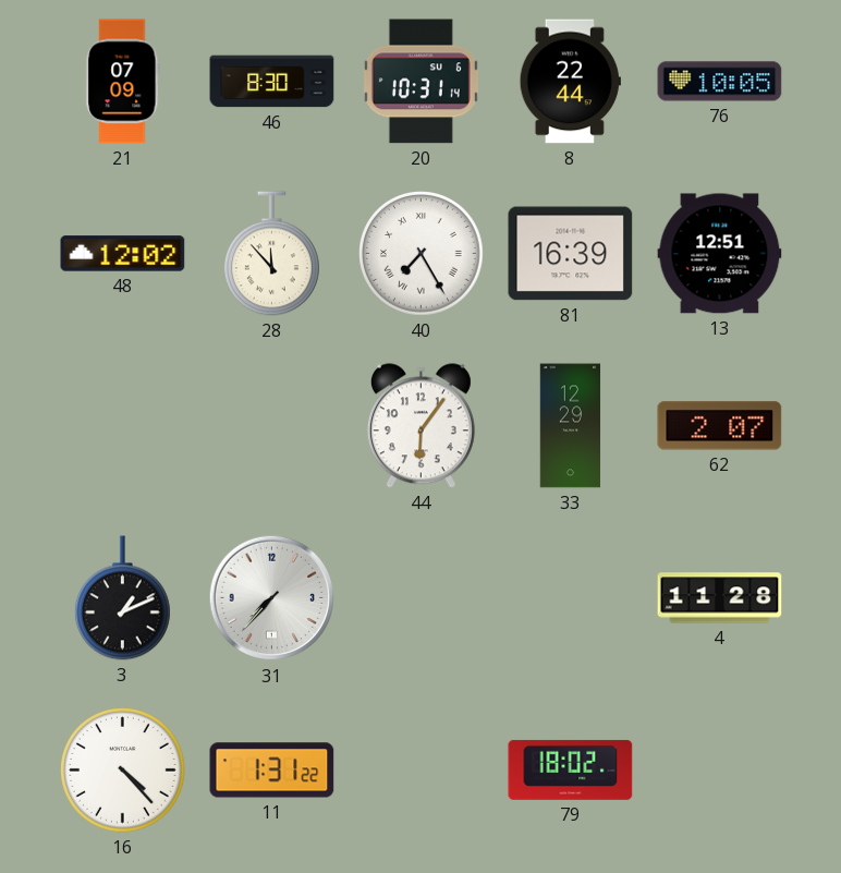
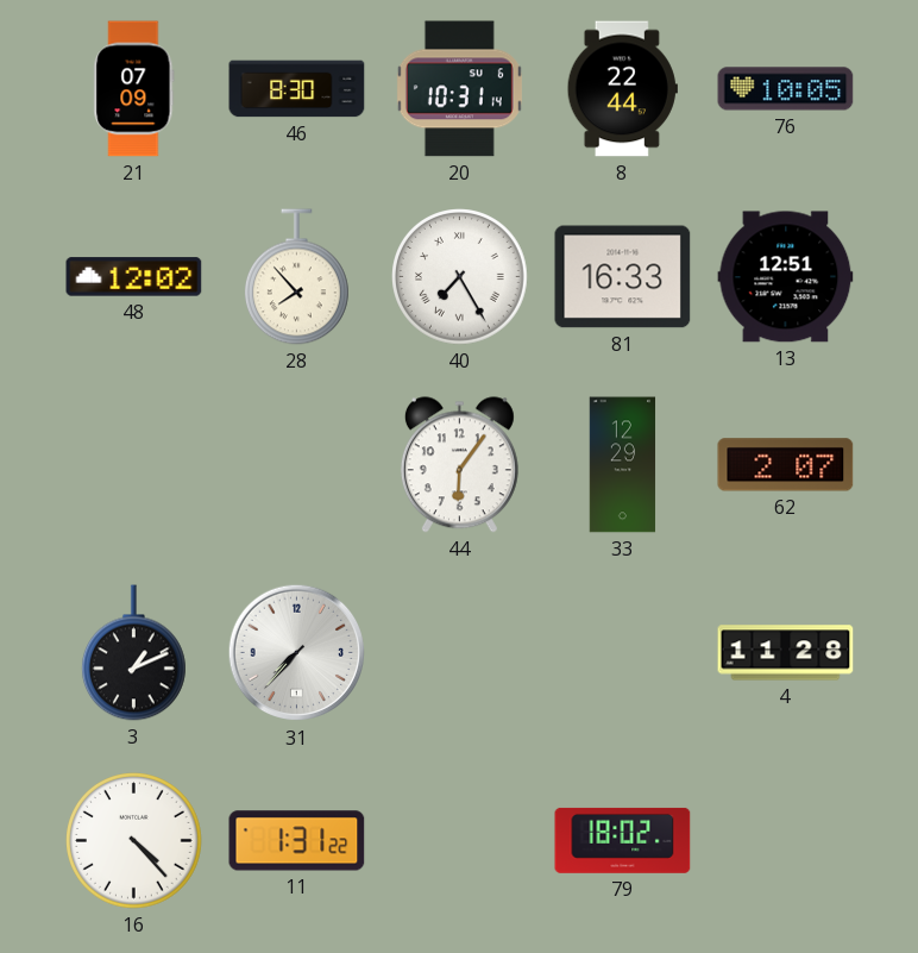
28: 11:53 -> 7:53 (296, 277)
81: 16:39 -> 16:33 (623, 277)
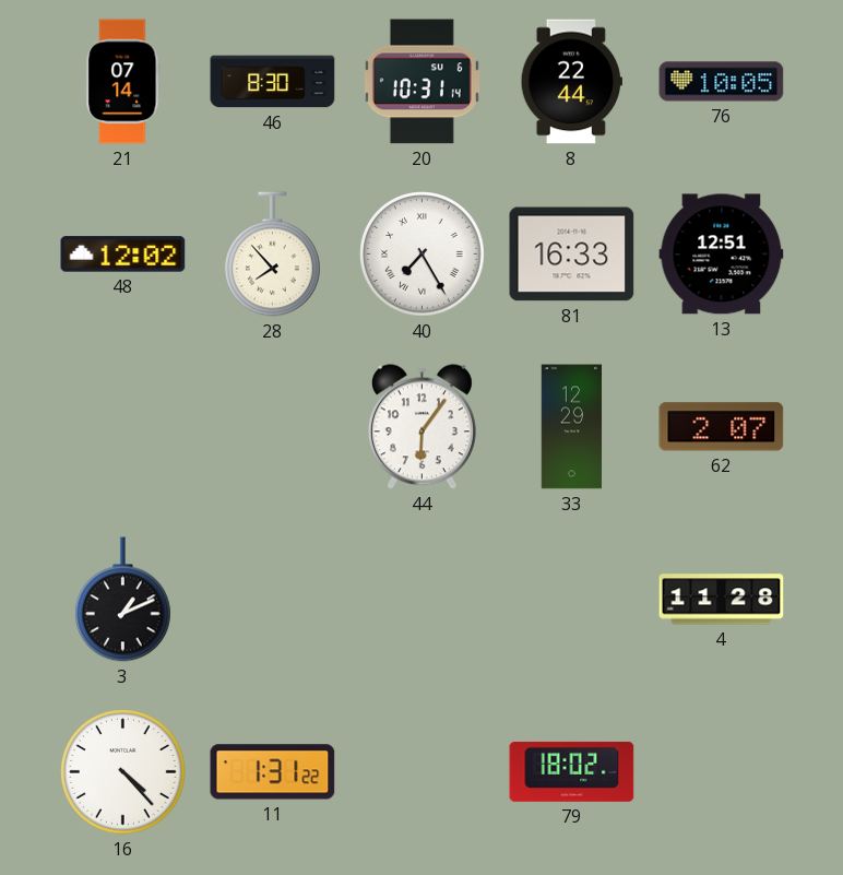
21: 07:09 -> 07:14 (123, 82)
31: 7:37 -> none (297, 653)
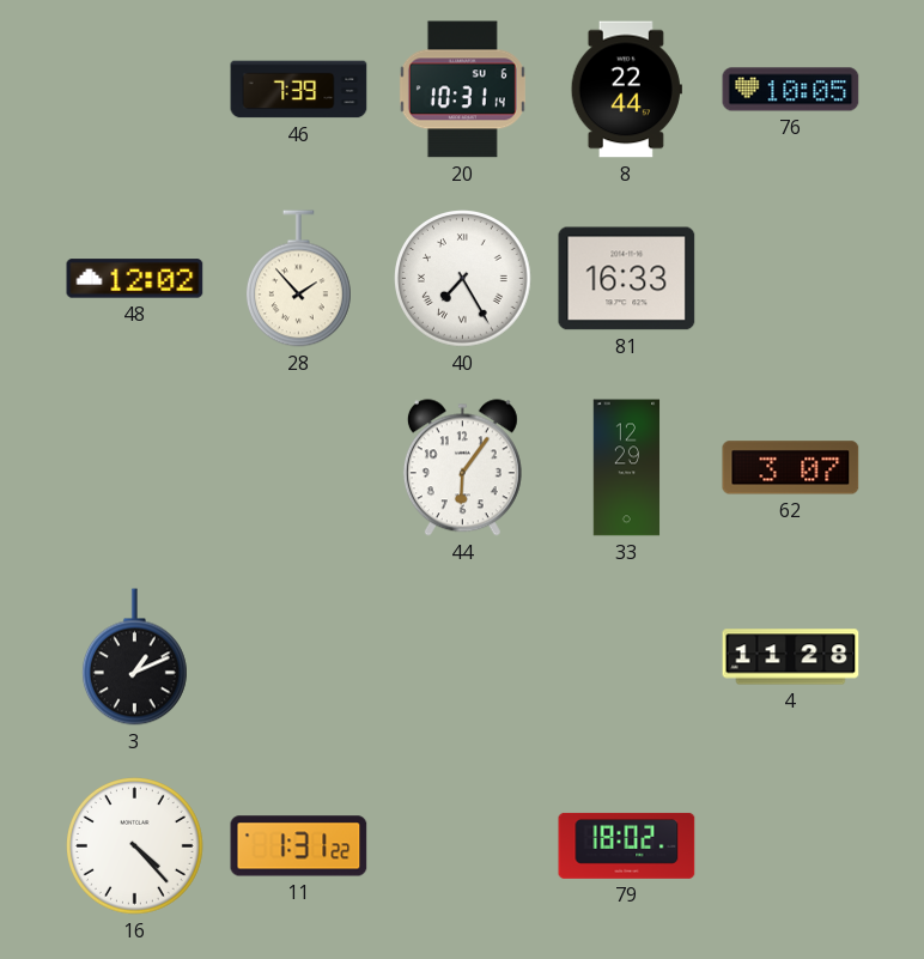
21: 07:14 -> none (123, 82)
46: 8:30 -> 7:39 (299, 90)
28: 7:53 -> 1:53 (298, 279)
13: 12:51 -> none (722, 255)
62: 2:07 -> 3:07 (791, 468)
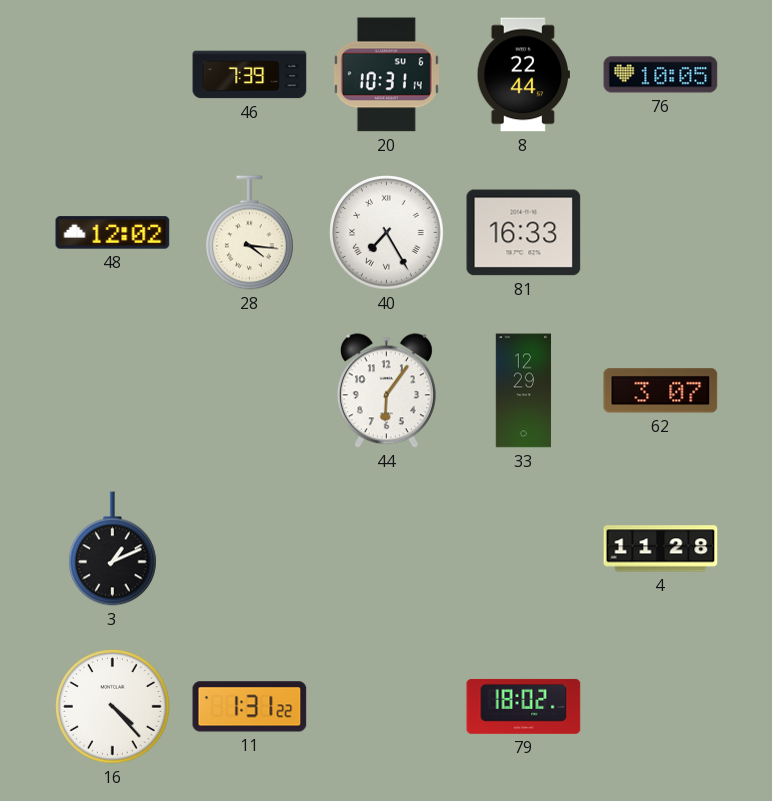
28: 1:53 -> 4:16 (249, 233)
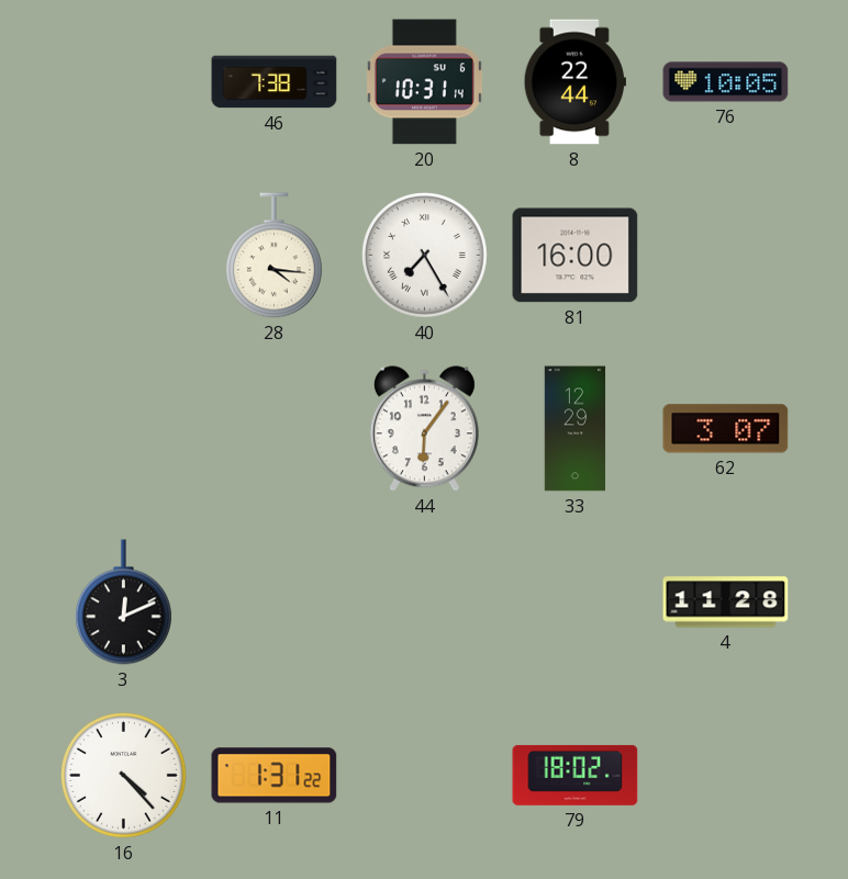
46: 7:39 -> 7:38 (275, 82)
48: 12:02 -> none (113, 233)
81: 16:33 -> 16:00 (576, 256)
3: 1:11 -> 12:11 (123, 602)
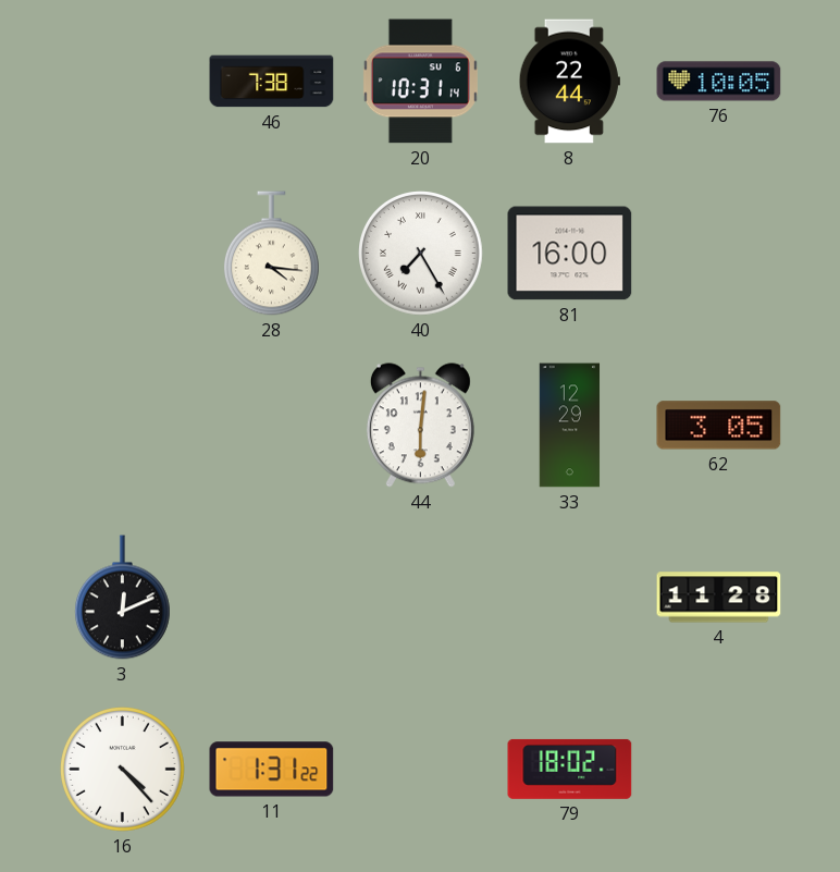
44: 6:06 -> 6:01 (420, 426)
62: 3:07 -> 3:05 (719, 426)
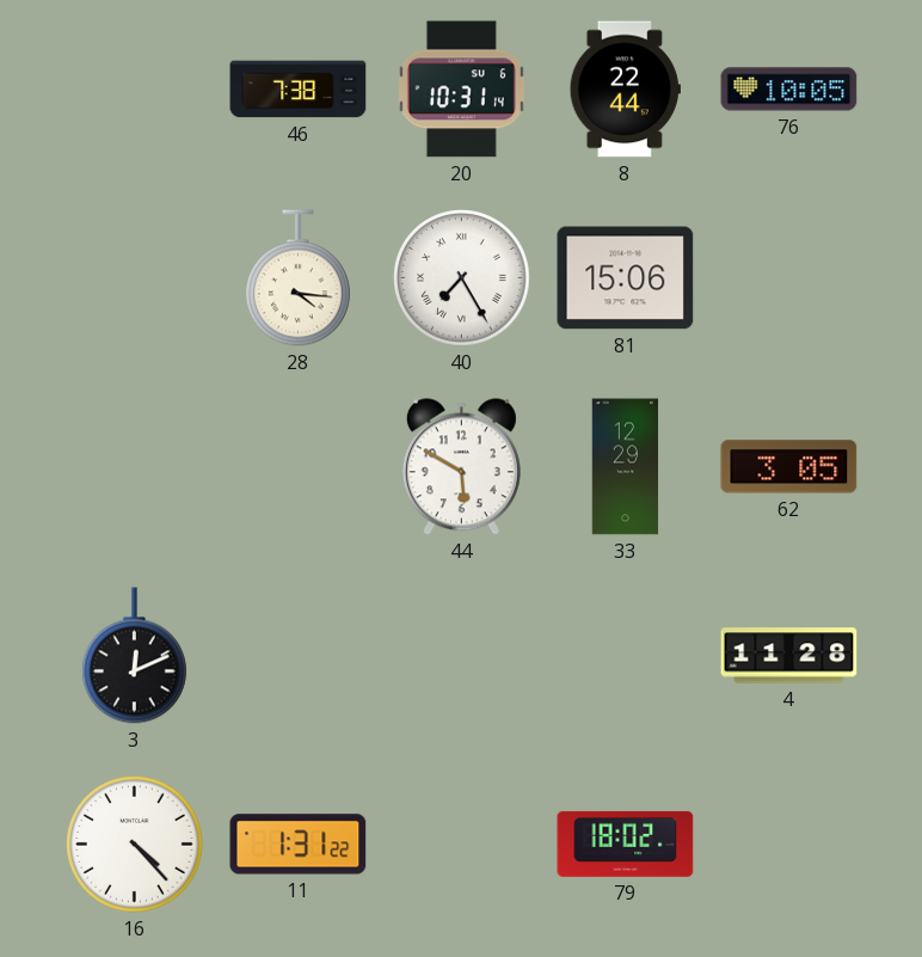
81: 16:00 -> 15:06 (626, 278)
44: 6:01 -> 5:50 (461, 467)
